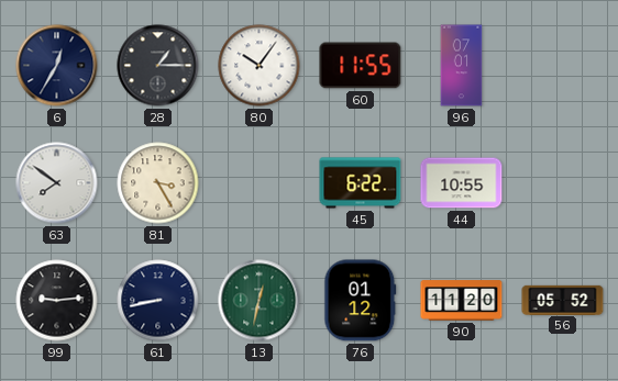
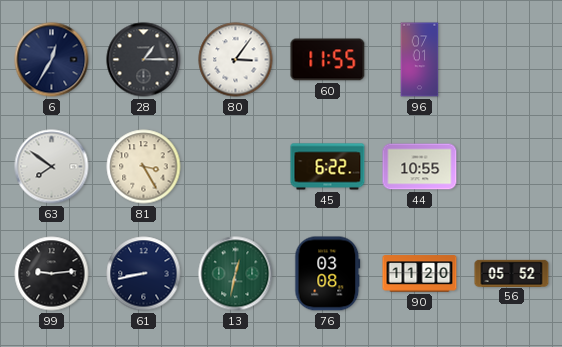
80: 10:06 -> 3:06 (236, 60)
76: 01:12 -> 03:08 (328, 274)
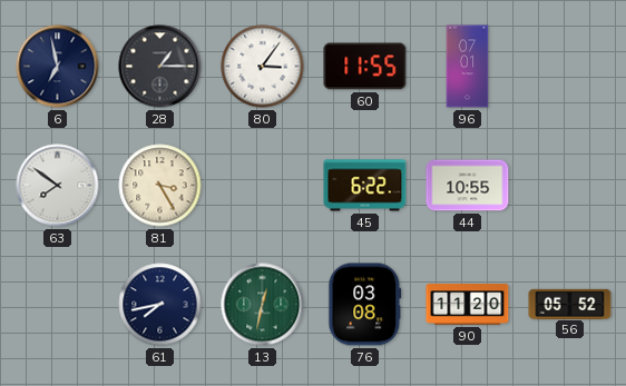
6: 12:35 -> 6:58 (58, 67)
99: 9:14 -> none (52, 274)
61: 8:43 -> 7:43 (160, 305)
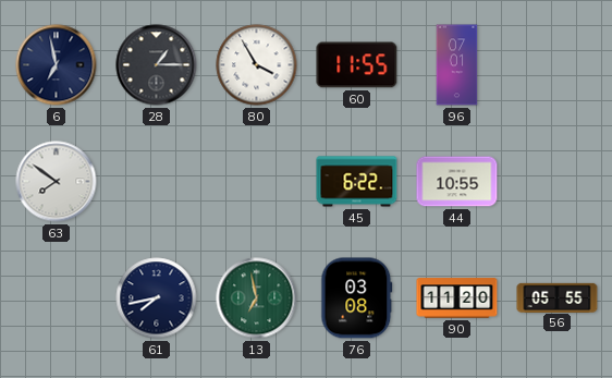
80: 3:06 -> 3:55 (257, 65)
81: 3:25 -> none (160, 186)
13: 12:32 -> 6:58 (257, 298)
56: 05:52 -> 05:55 (558, 297)
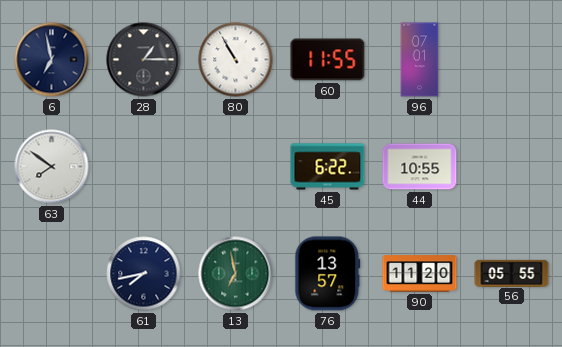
80: 3:55 -> 10:55 (236, 60)
76: 03:08 -> 13:57 (328, 274)
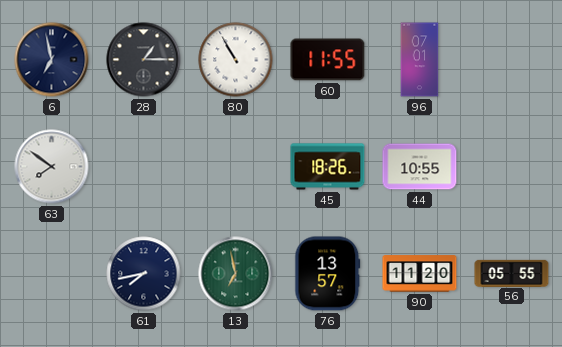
45: 6:22 -> 18:26 (328, 167)
